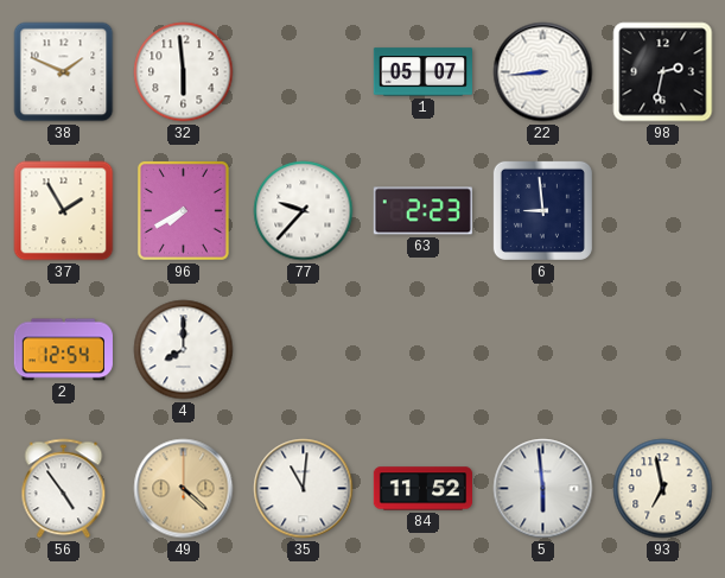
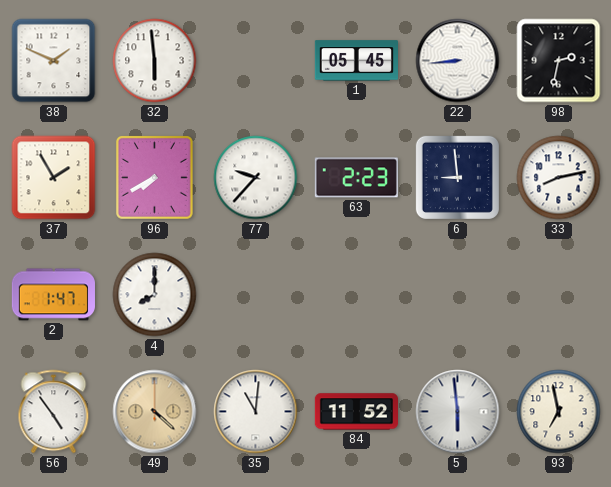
1: 05:07 -> 05:45 (356, 61)
33: none -> 8:13 (559, 178)
2: 12:54 -> 1:47 (53, 295)
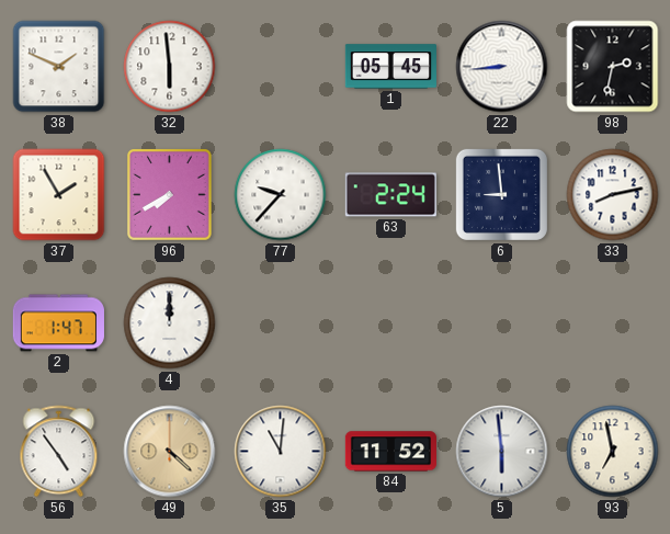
63: 2:23 -> 2:24 (390, 195)
4: 8:00 -> 12:00 (170, 323)
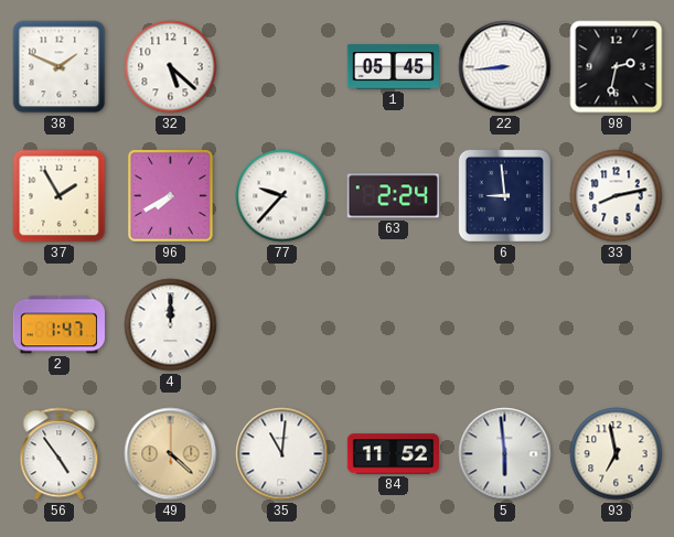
32: 5:59 -> 5:22 (171, 67)
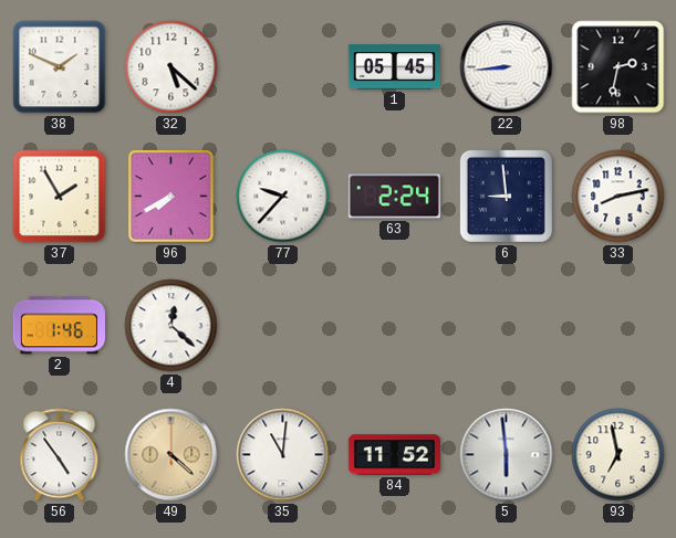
2: 1:47 -> 1:46 (59, 326)
4: 12:00 -> 12:22 (171, 326)
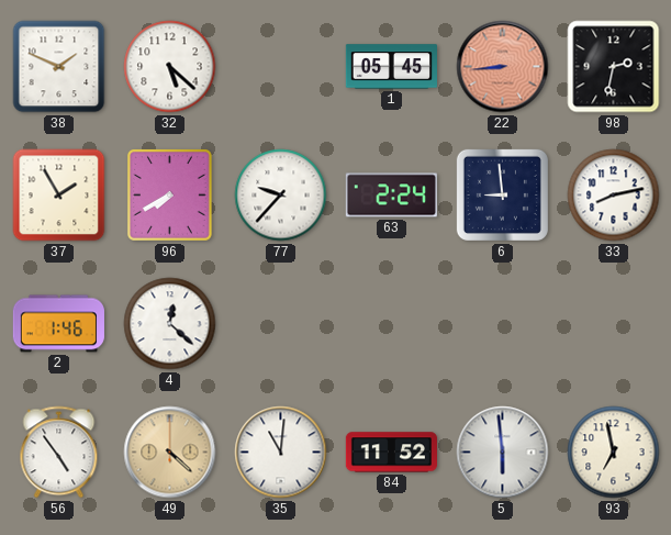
22 dial: white -> salmon (503, 67)
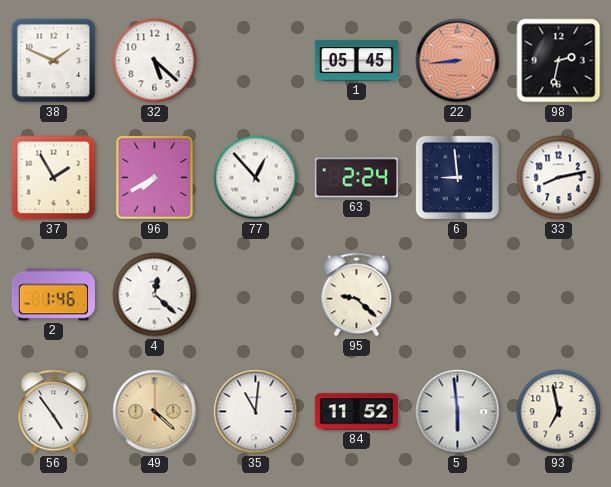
77: 9:37 -> 12:53 (256, 178)
95: none -> 9:22 (357, 295)
